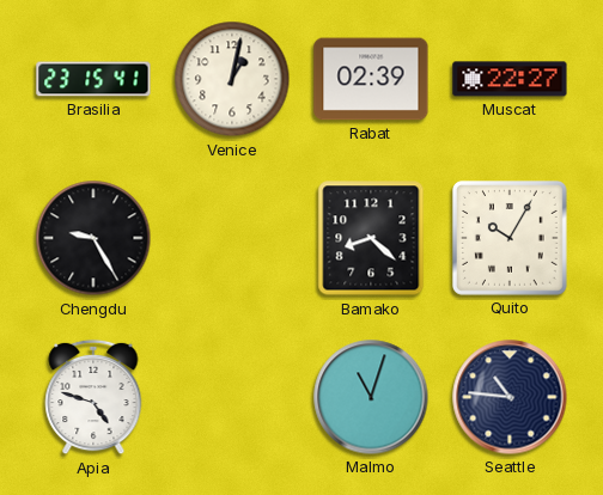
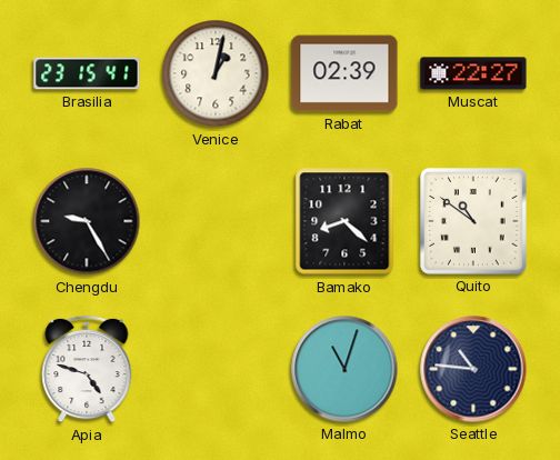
Quito: 10:05 -> 10:51 (473, 221)
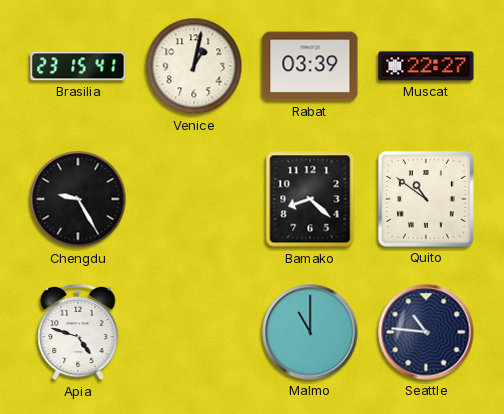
Rabat: 02:39 -> 03:39 (310, 66)
Malmo: 11:03 -> 11:00 (310, 332)
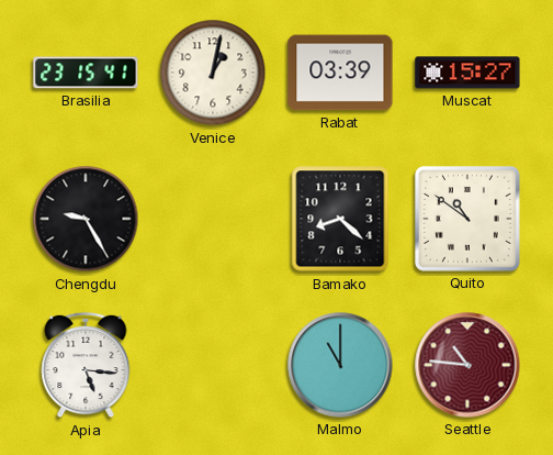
Muscat: 22:27 -> 15:27 (467, 73)
Apia: 4:48 -> 5:16 (86, 365)
Seattle dial: navy -> burgundy (467, 365)
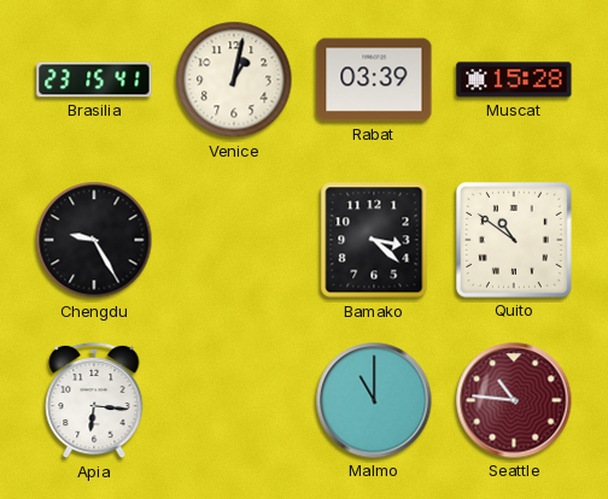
Muscat: 15:27 -> 15:28 (514, 80)
Bamako: 8:22 -> 3:22 (374, 240)
Apia: 5:16 -> 6:16 (94, 400)
